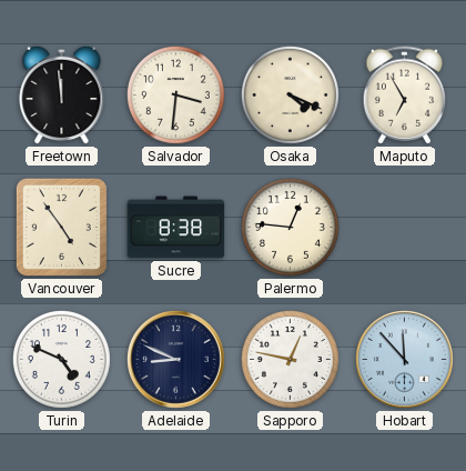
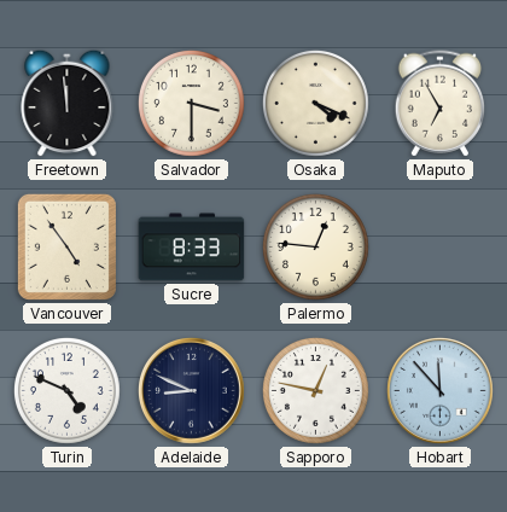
Salvador: 3:31 -> 3:30 (191, 103)
Sucre: 8:38 -> 8:33 (192, 248)
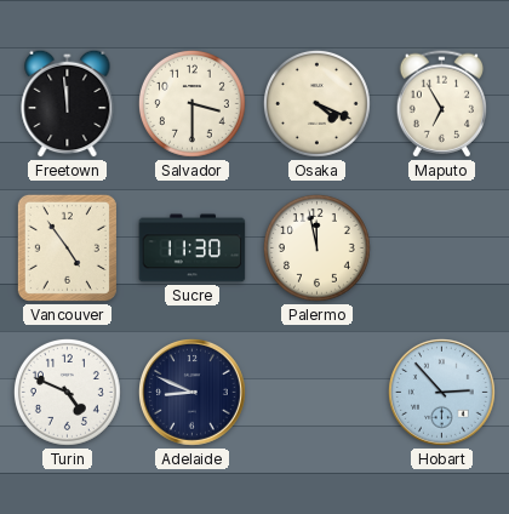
Sucre: 8:33 -> 11:30 (193, 249)
Palermo: 12:46 -> 11:58 (316, 247)
Sapporo: 12:47 -> none (315, 390)
Hobart: 11:53 -> 2:53 (442, 393)
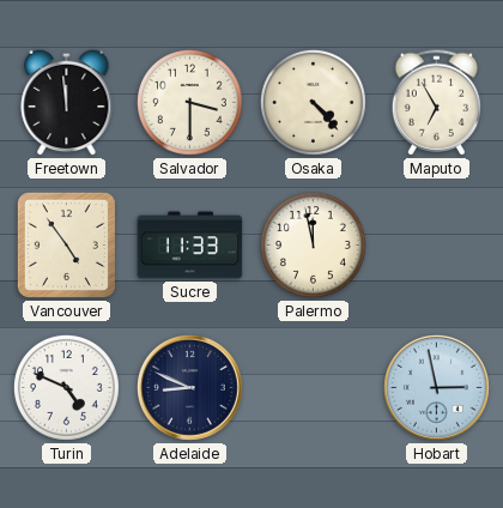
Osaka: 4:19 -> 4:23 (313, 102)
Sucre: 11:30 -> 11:33 (190, 246)
Hobart: 2:53 -> 2:58 (437, 388)
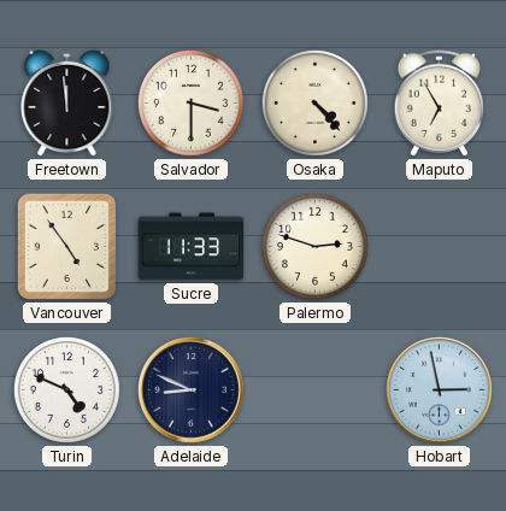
Palermo: 11:58 -> 2:48 (314, 246)
